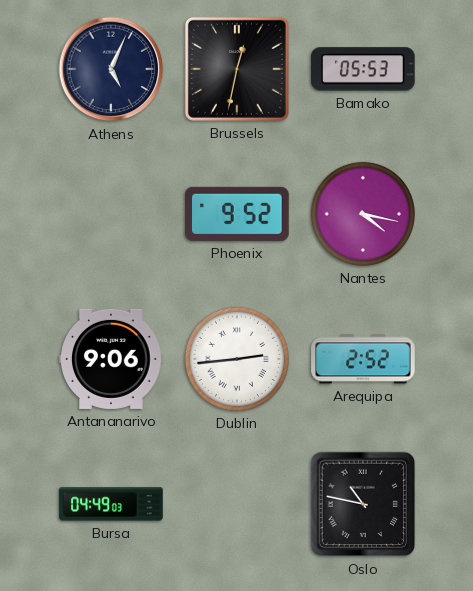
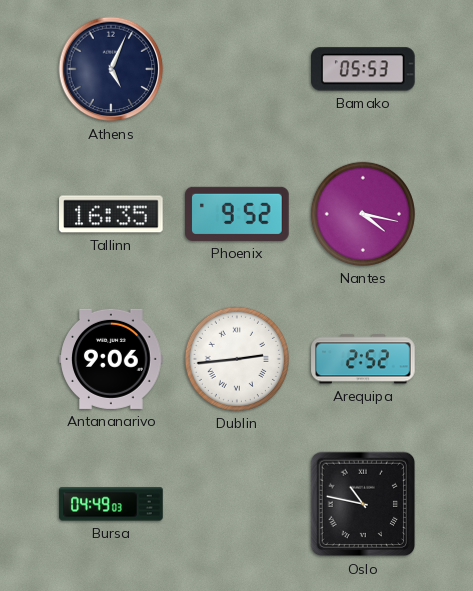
Brussels: 12:32 -> none (237, 69)
Tallinn: none -> 16:35 (111, 214)
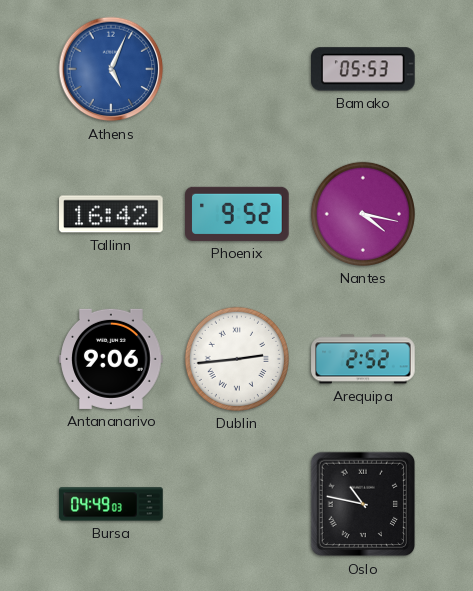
Athens dial: navy -> blue (111, 69)
Tallinn: 16:35 -> 16:42 (111, 214)
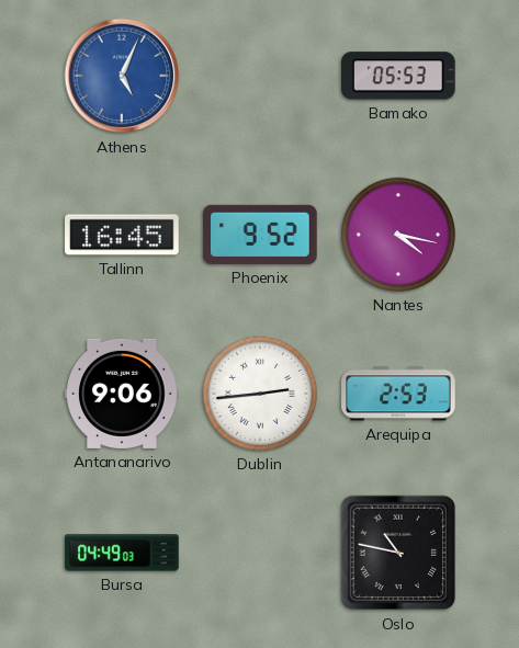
Tallinn: 16:42 -> 16:45 (122, 235)
Arequipa: 2:52 -> 2:53 (398, 394)
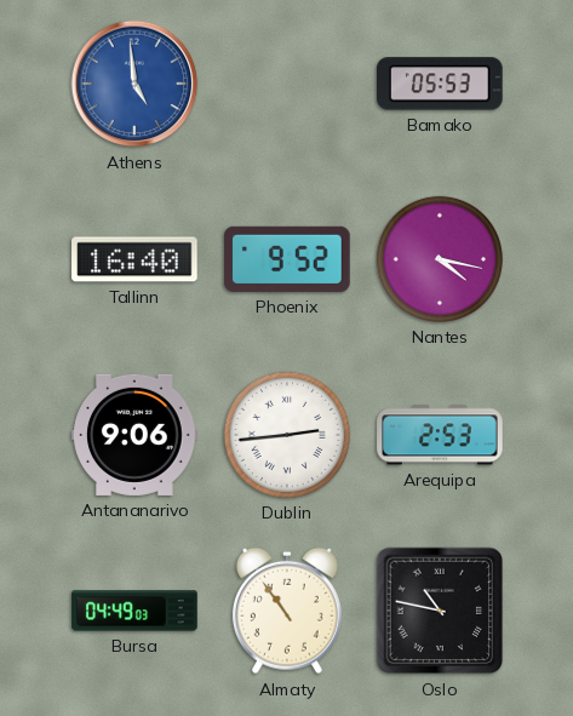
Athens: 5:04 -> 4:59 (134, 84)
Tallinn: 16:45 -> 16:40 (134, 259)
Almaty: none -> 10:54 (287, 611)
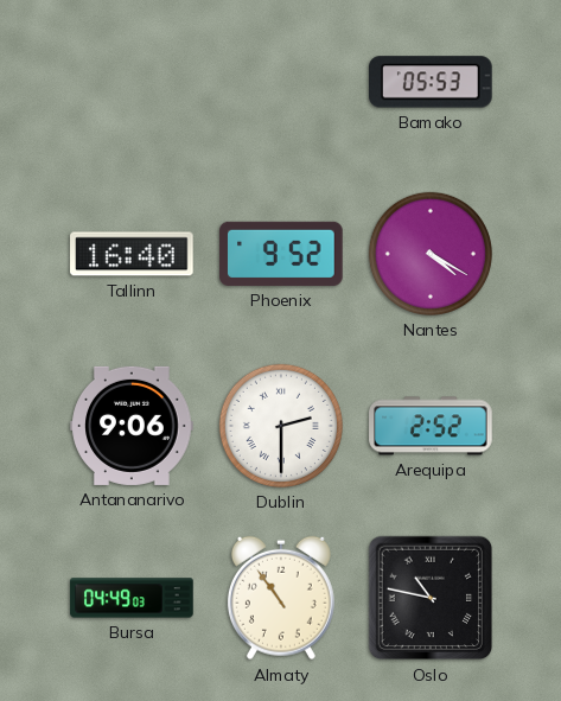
Athens: 4:59 -> none (134, 84)
Nantes: 4:17 -> 4:20 (431, 254)
Dublin: 2:44 -> 2:30 (281, 426)
Arequipa: 2:53 -> 2:52 (431, 426)
